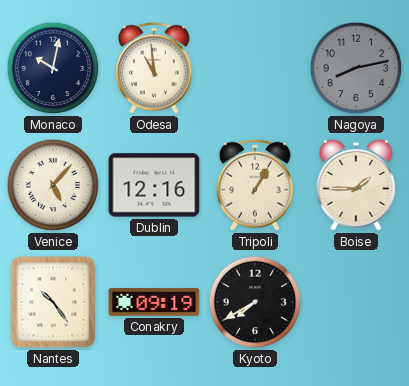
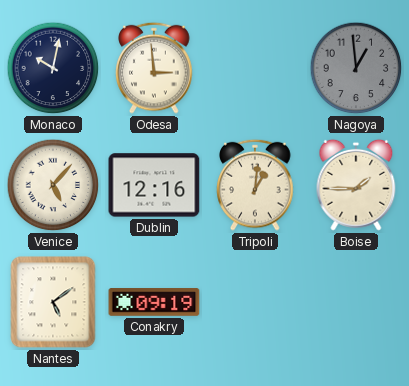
Odesa: 10:59 -> 2:59 (154, 68)
Nagoya: 8:13 -> 12:59 (356, 68)
Tripoli: 1:05 -> 1:01 (255, 185)
Nantes: 10:24 -> 5:09 (53, 302)
Kyoto: 7:40 -> none (255, 302)
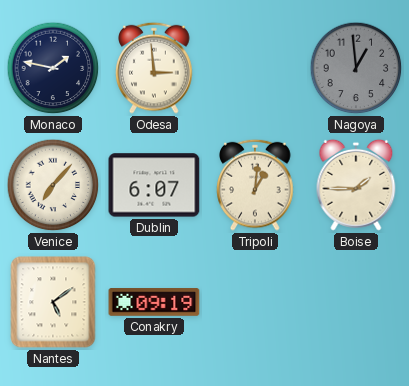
Monaco: 10:02 -> 1:47 (53, 68)
Venice: 5:07 -> 7:07 (53, 185)
Dublin: 12:16 -> 6:07 (154, 185)
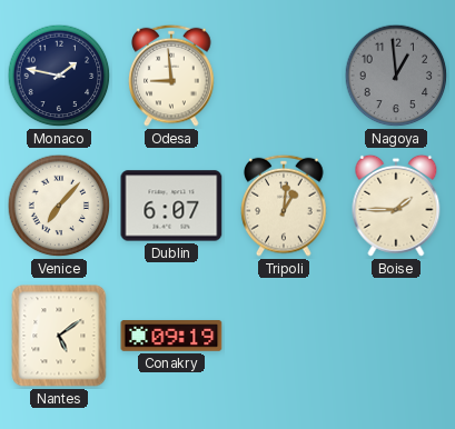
Odesa: 2:59 -> 8:59 (171, 76)
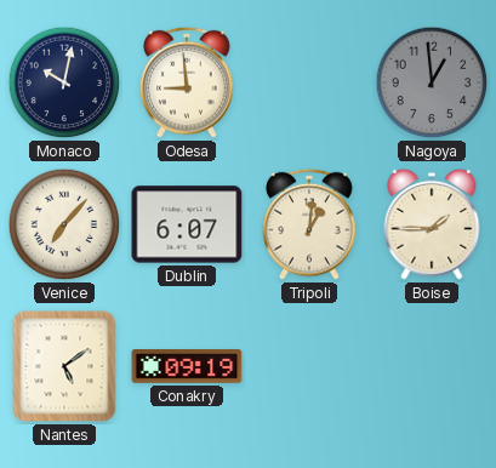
Monaco: 1:47 -> 10:02 (64, 82)
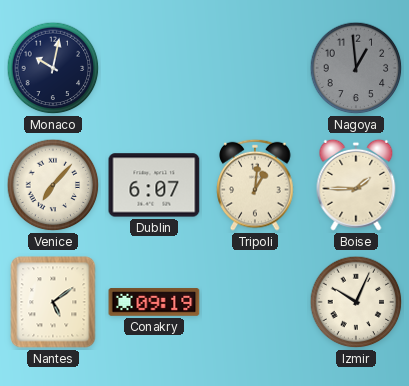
Odesa: 8:59 -> none (187, 82)
Izmir: none -> 10:04 (356, 302)
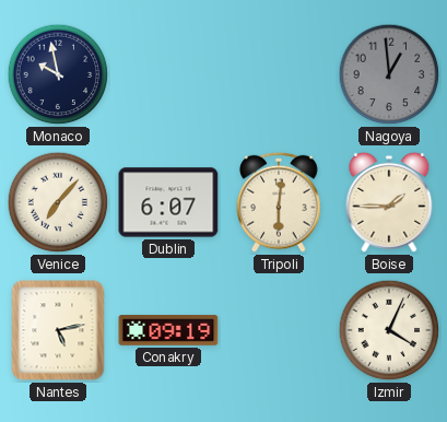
Monaco: 10:02 -> 9:58 (58, 74)
Tripoli: 1:01 -> 6:01 (279, 202)
Nantes: 5:09 -> 5:13 (58, 330)
Izmir: 10:04 -> 4:04 (389, 330)
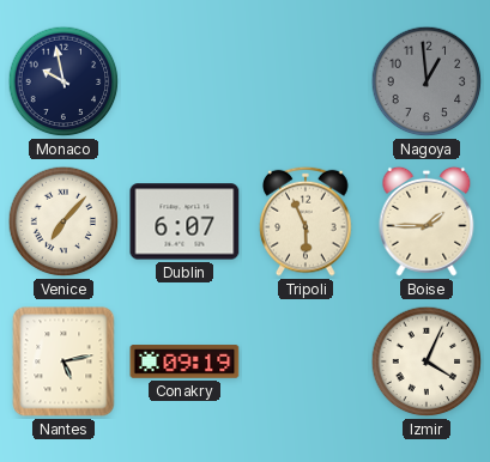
Tripoli: 6:01 -> 5:56 (306, 221)
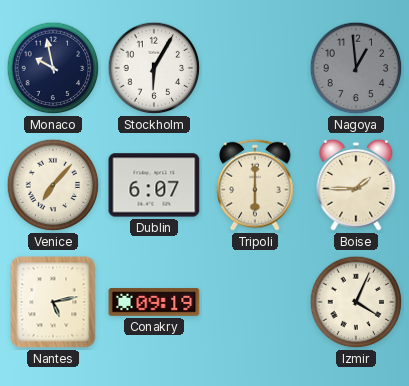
Stockholm: none -> 6:05 (154, 68)
Tripoli: 5:56 -> 6:00 (255, 185)
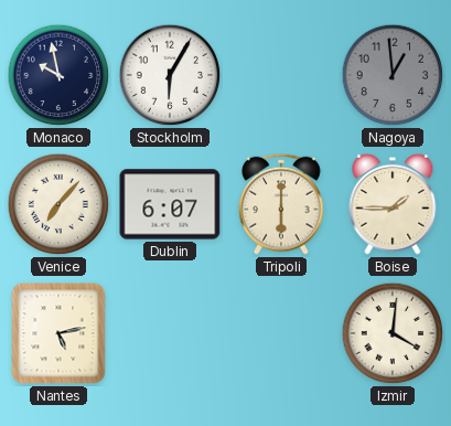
Conakry: 09:19 -> none (154, 302)
Izmir: 4:04 -> 4:01 (393, 333)
